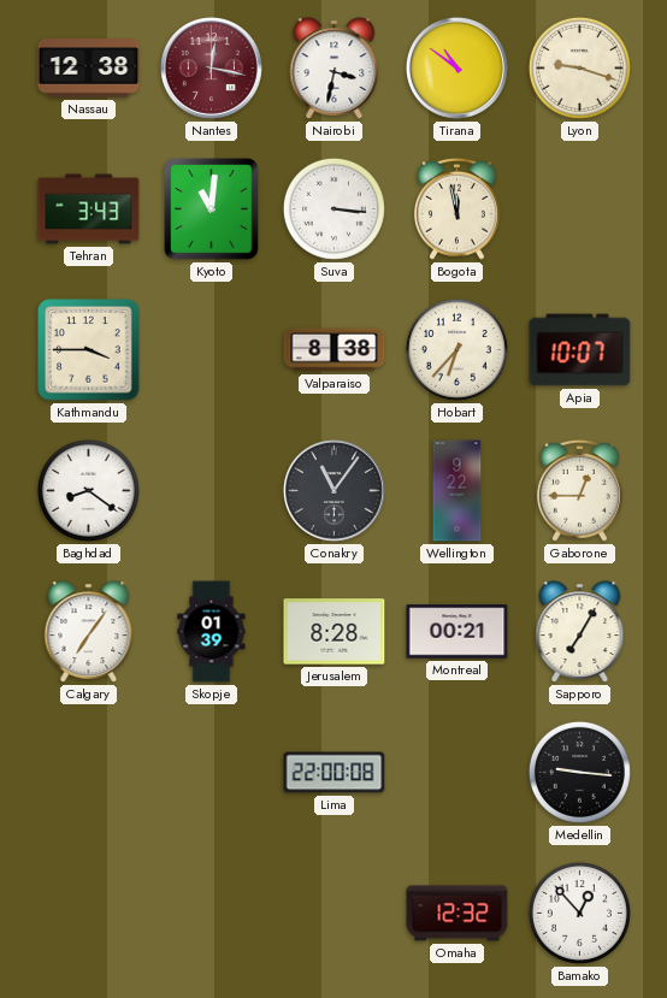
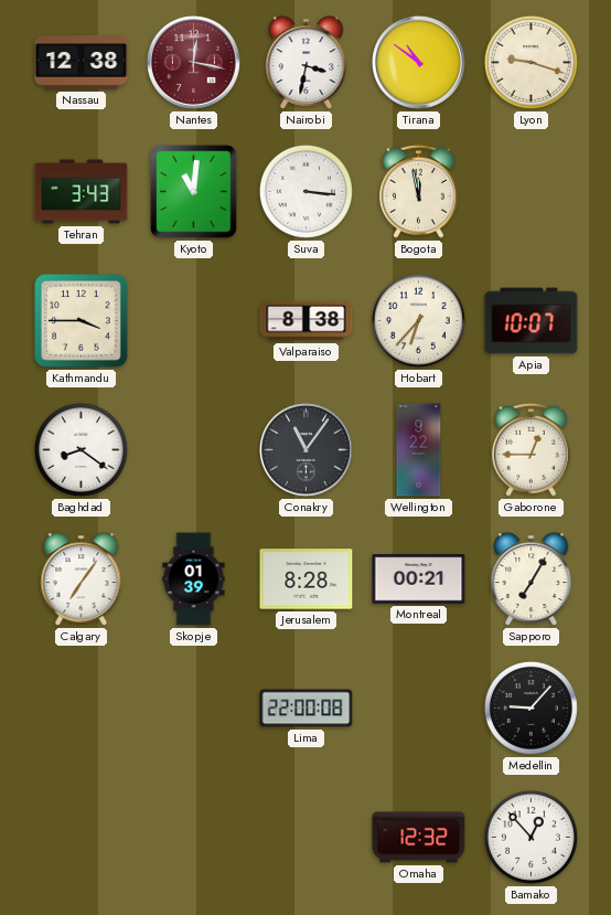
Medellin: 9:16 -> 9:07 (530, 707)
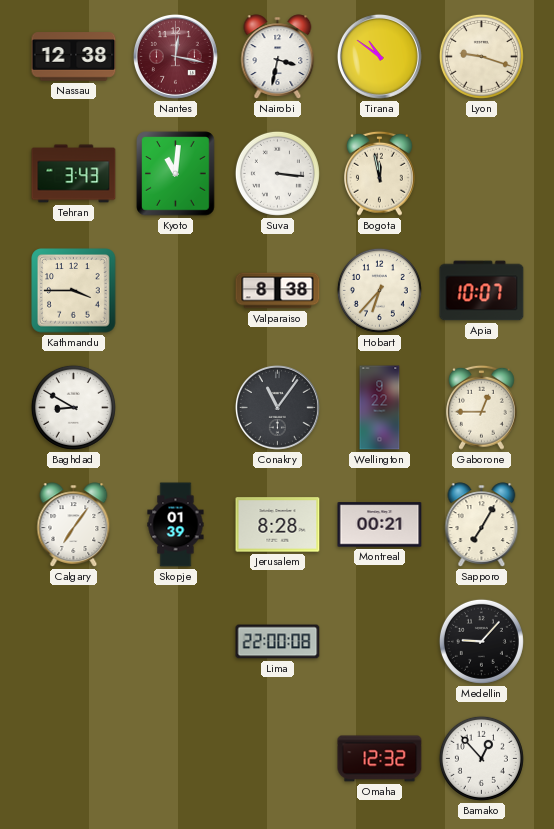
Baghdad: 8:21 -> 8:50 (73, 407)
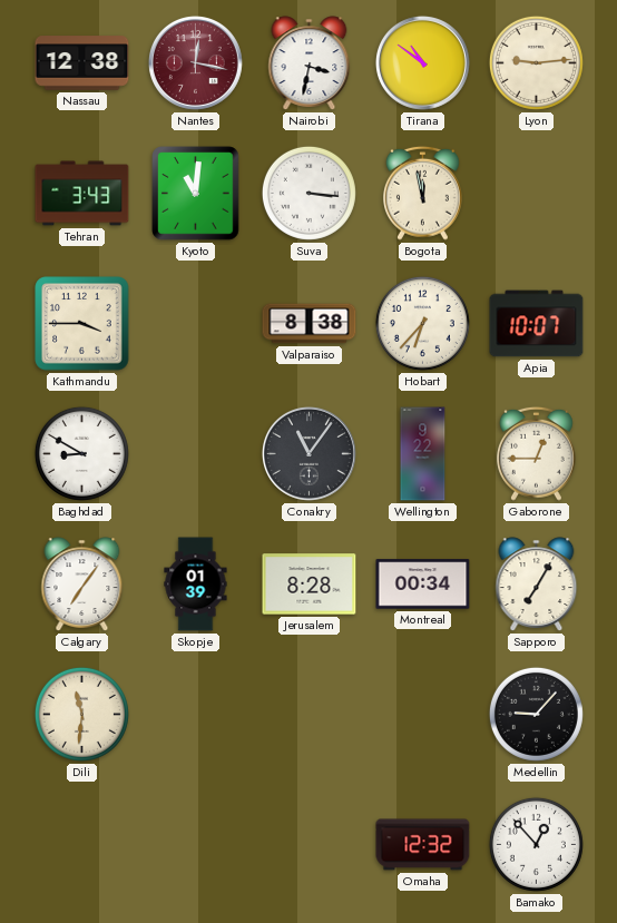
Lyon: 9:18 -> 9:14 (536, 62)
Montreal: 00:21 -> 00:34 (423, 585)
Dili: none -> 11:31 (81, 714)
Lima: 22:00 -> none (278, 642)
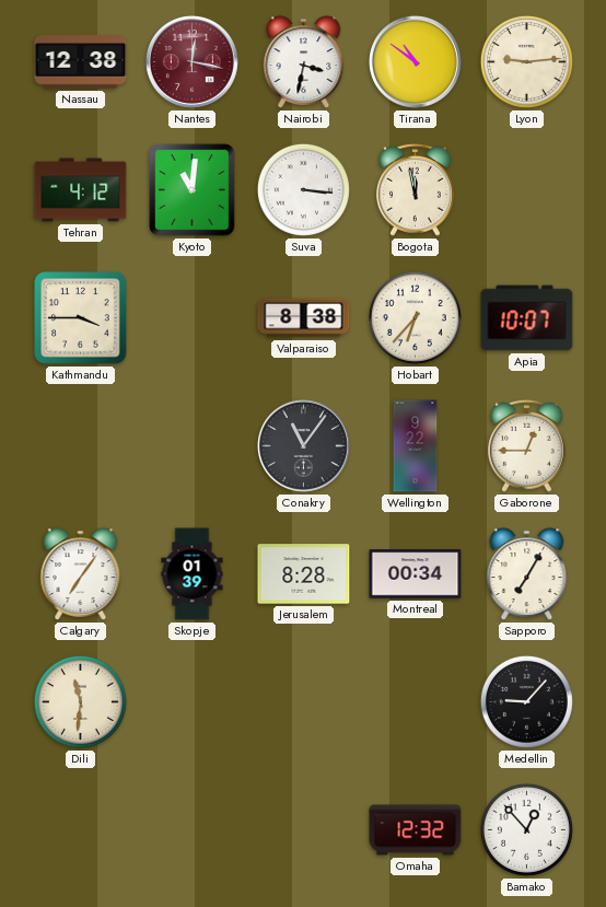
Tehran: 3:43 -> 4:12 (81, 190)
Baghdad: 8:50 -> none (81, 453)
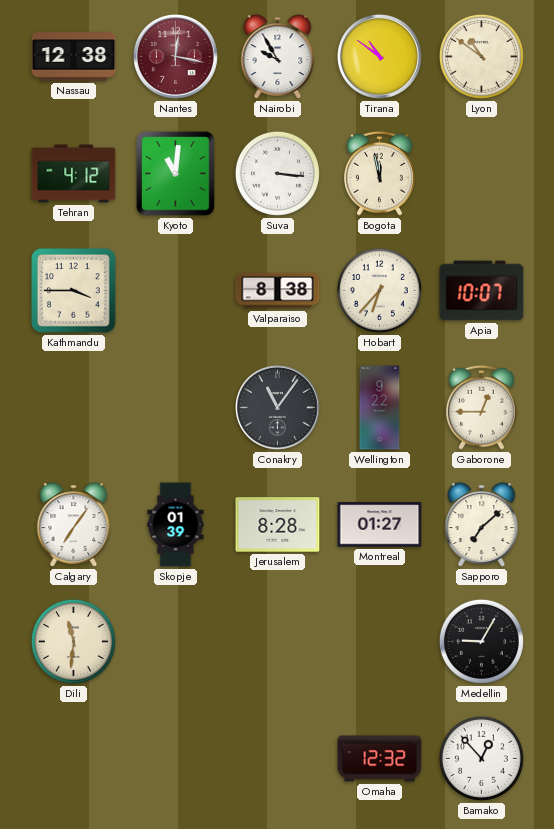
Nairobi: 3:32 -> 9:55 (278, 57)
Lyon: 9:14 -> 10:51 (481, 56)
Montreal: 00:34 -> 01:27 (380, 525)
Sapporo: 7:05 -> 7:08 (482, 525)
Medellin: 9:07 -> 9:05 (481, 641)
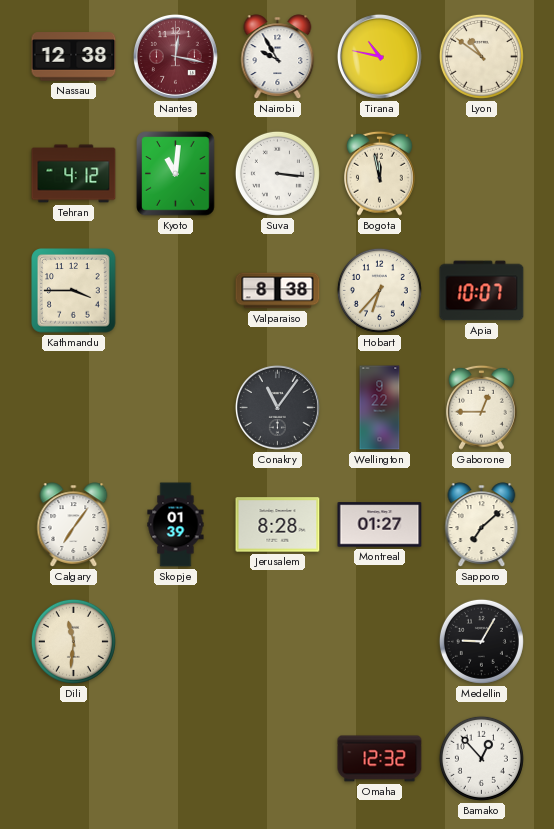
Tirana: 10:51 -> 10:47 (379, 56)
